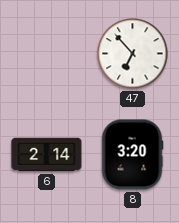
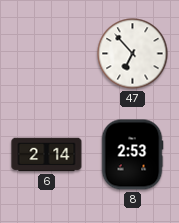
8: 3:20 -> 2:53 (132, 155)
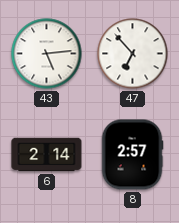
43: none -> 5:14 (47, 54)
8: 2:53 -> 2:57 (132, 155)
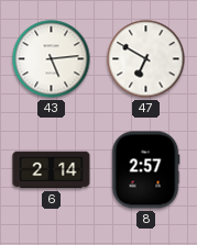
47: 6:53 -> 6:50 (146, 59)
